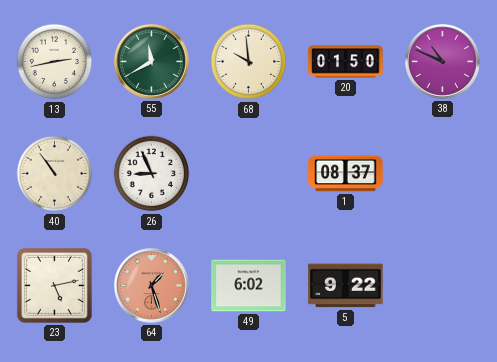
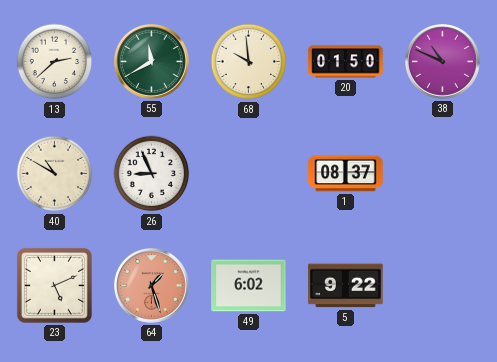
13: 2:43 -> 2:38 (55, 62)
40: 10:54 -> 10:50 (55, 174)
23: 5:13 -> 5:11 (54, 285)
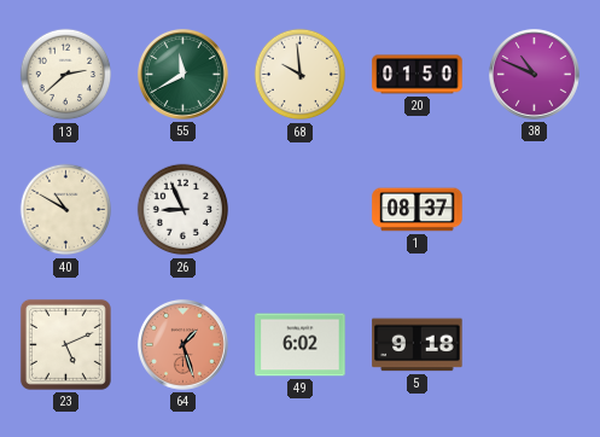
5: 9:22 -> 9:18 (418, 345)
